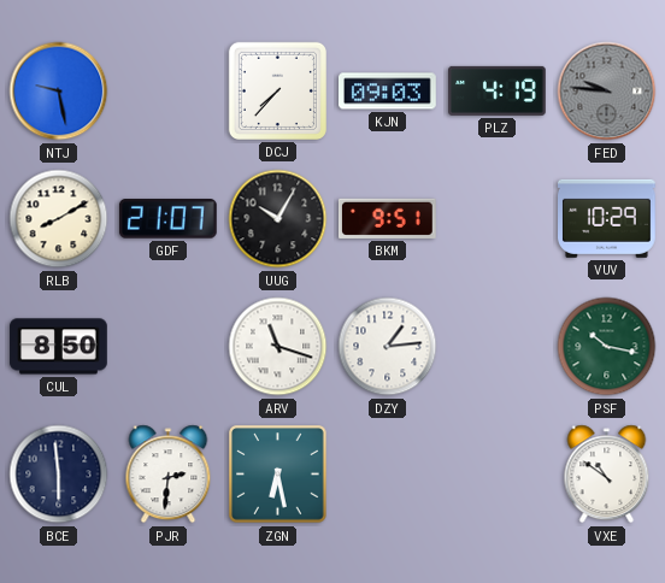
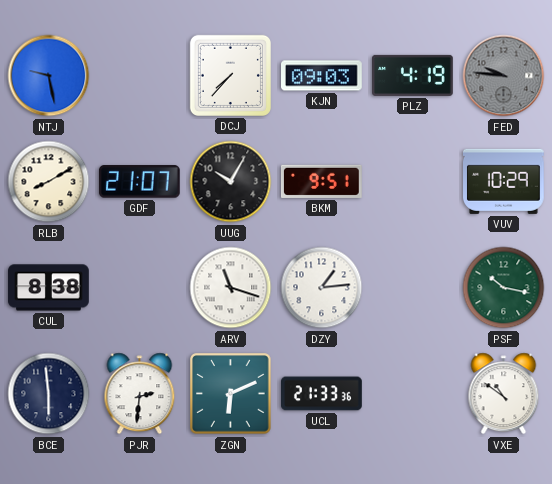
CUL: 8:50 -> 8:38 (49, 288)
ZGN: 6:28 -> 6:11 (231, 394)
UCL: none -> 21:33 (322, 394)
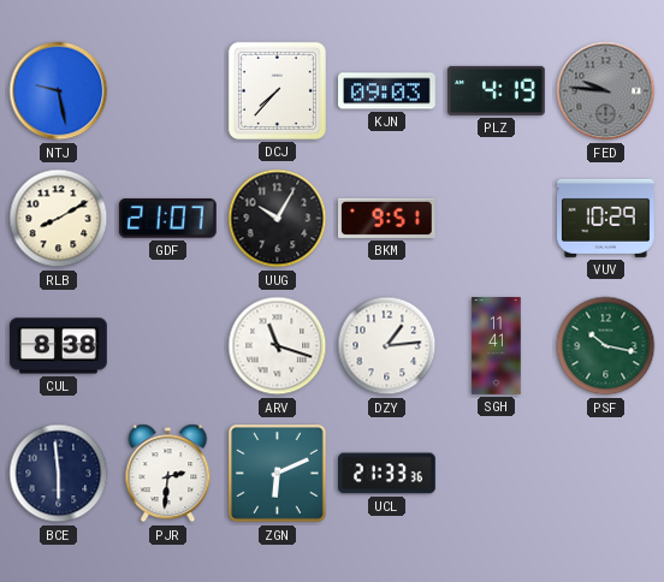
SGH: none -> 11:41 (497, 346)
VXE: 10:51 -> none (504, 394)
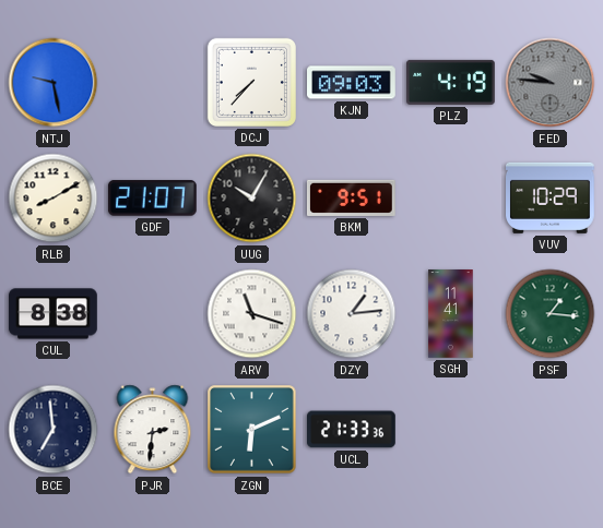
PSF: 10:17 -> 1:16 (551, 314)
BCE: 5:59 -> 6:59 (54, 430)
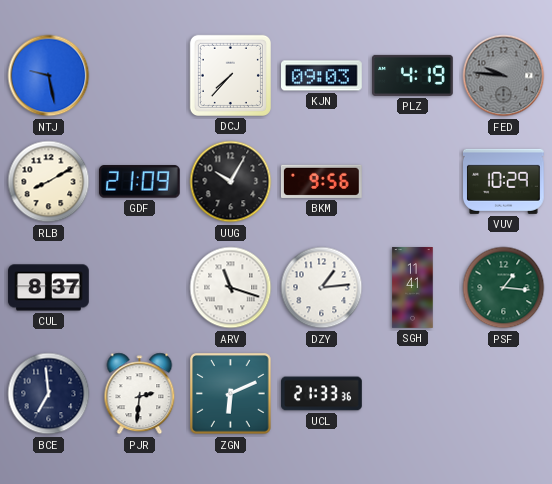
GDF: 21:07 -> 21:09 (139, 182)
BKM: 9:51 -> 9:56 (322, 181)
CUL: 8:38 -> 8:37 (49, 288)
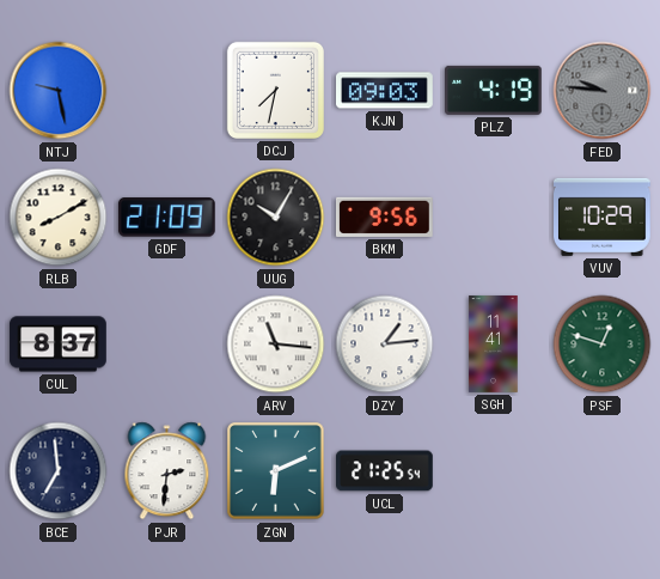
DCJ: 7:37 -> 7:32 (275, 90)
ARV: 11:18 -> 11:16 (276, 345)
PSF: 1:16 -> 12:48 (603, 345)
UCL: 21:33 -> 21:25 (385, 471)
